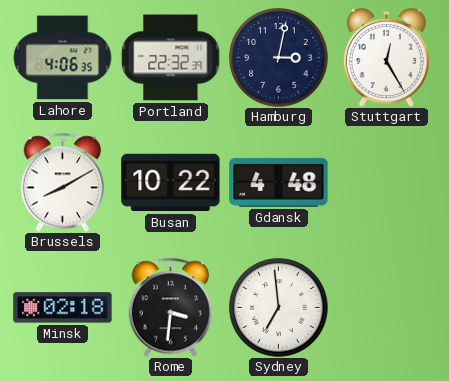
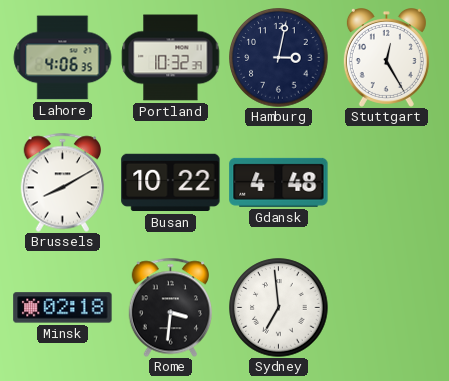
Portland: 22:32 -> 10:32 (171, 58)
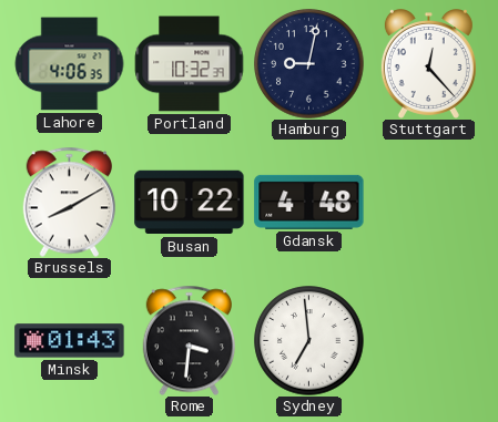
Hamburg: 3:02 -> 9:02 (309, 64)
Stuttgart: 12:25 -> 12:23 (428, 64)
Minsk: 02:18 -> 01:43 (70, 341)
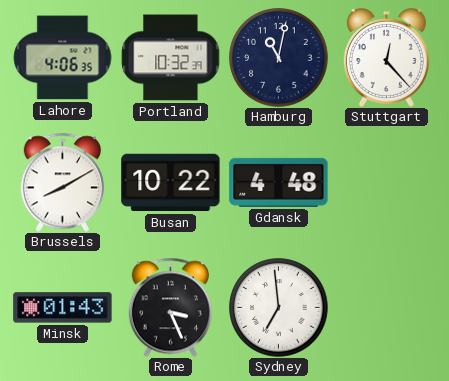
Hamburg: 9:02 -> 11:02 (279, 58)
Rome: 3:31 -> 3:26 (171, 307)
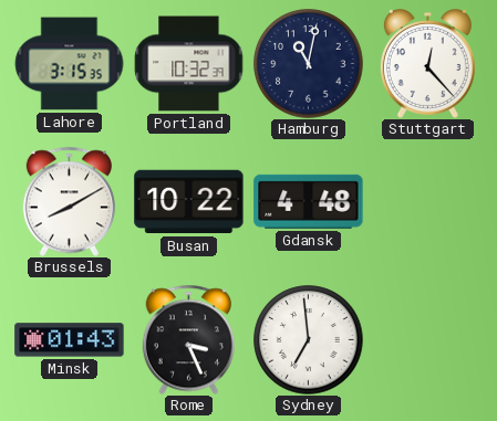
Lahore: 4:06 -> 3:15 (69, 64)
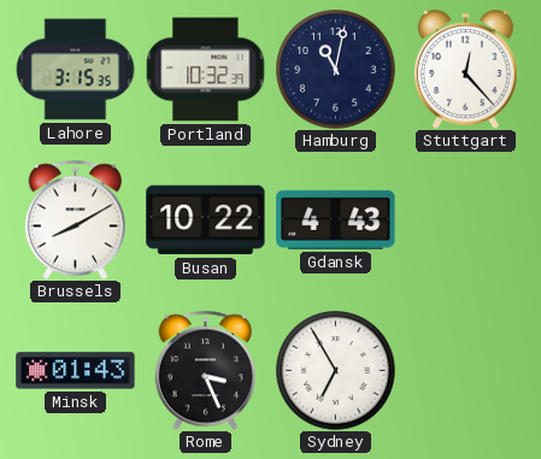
Gdansk: 4:48 -> 4:43 (336, 219)
Sydney: 6:59 -> 6:55 (336, 371)
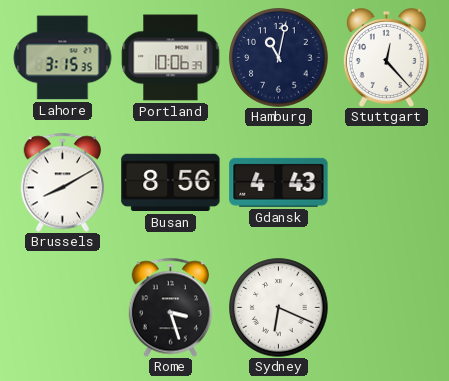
Portland: 10:32 -> 10:06 (171, 58)
Busan: 10:22 -> 8:56 (171, 183)
Minsk: 01:43 -> none (76, 371)
Rome: 3:26 -> 3:27 (171, 307)
Sydney: 6:55 -> 6:19 (279, 308)
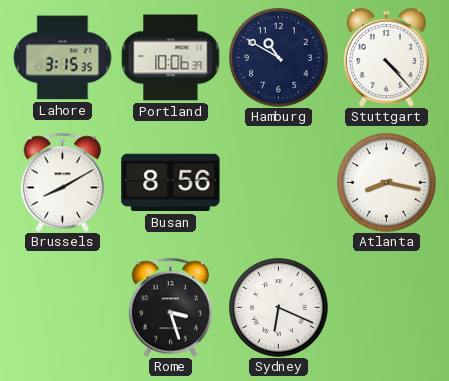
Hamburg: 11:02 -> 10:50 (279, 58)
Stuttgart: 12:23 -> 4:23 (386, 58)
Gdansk: 4:43 -> none (279, 182)
Atlanta: none -> 8:17 (387, 183)
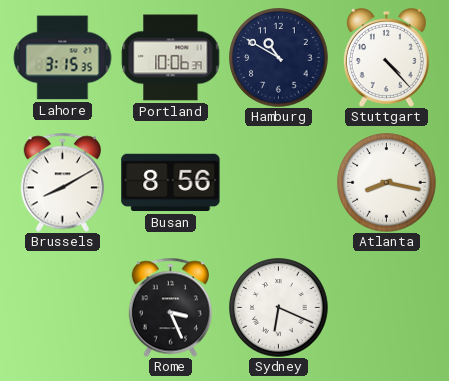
Rome: 3:27 -> 3:26 (171, 307)
